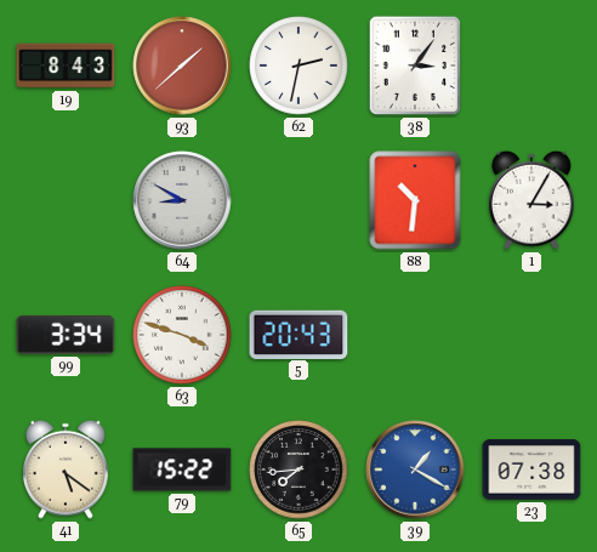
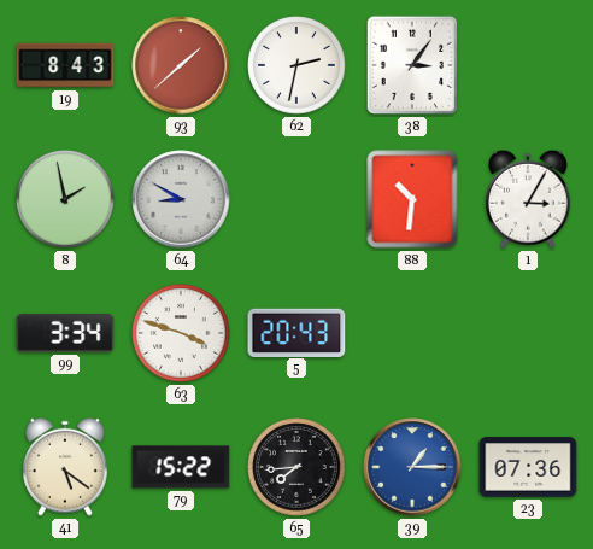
8: none -> 1:58 (65, 199)
39: 1:20 -> 1:15 (412, 467)
23: 07:38 -> 07:36 (528, 467)
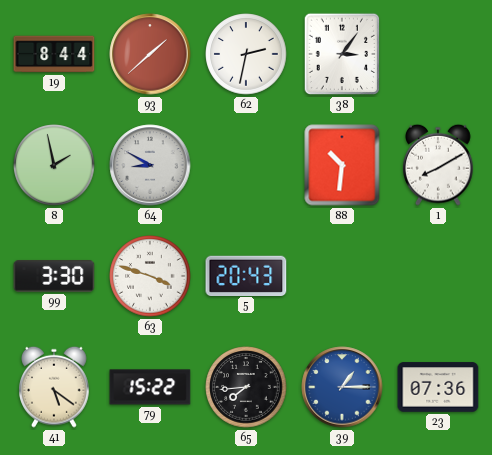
19: 8:43 -> 8:44 (54, 54)
1: 3:05 -> 8:10 (439, 165)
99: 3:34 -> 3:30 (54, 277)
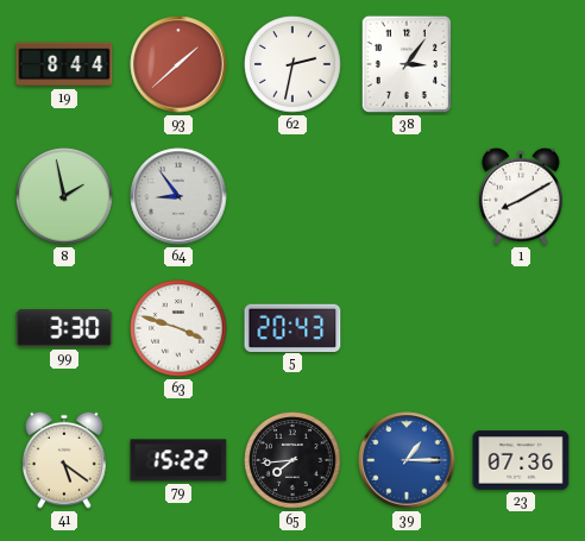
64: 8:50 -> 8:54 (178, 196)
88: 10:31 -> none (342, 165)
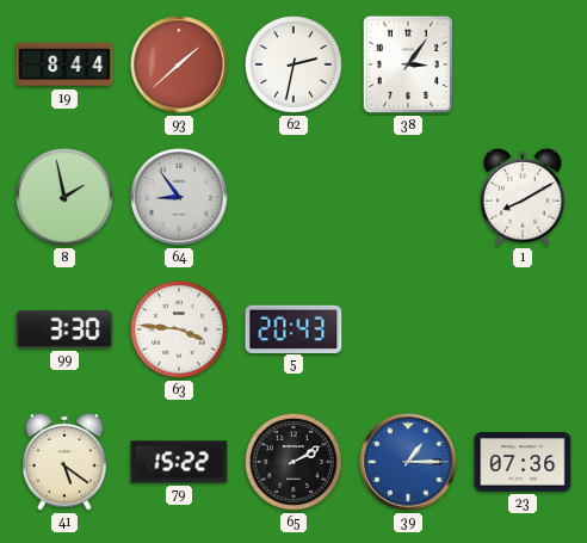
63: 3:48 -> 3:46 (179, 329)
65: 7:44 -> 2:10 (293, 462)
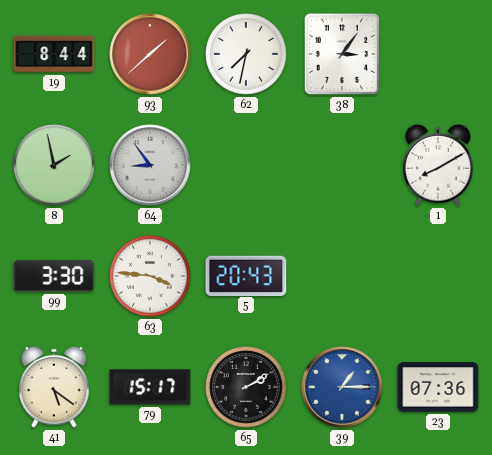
62: 2:32 -> 7:32 (246, 54)
79: 15:22 -> 15:17 (150, 387)
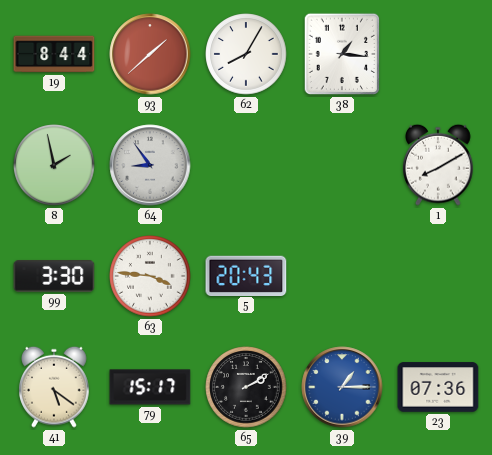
62: 7:32 -> 8:05 (246, 54)
38: 3:06 -> 1:16 (341, 54)
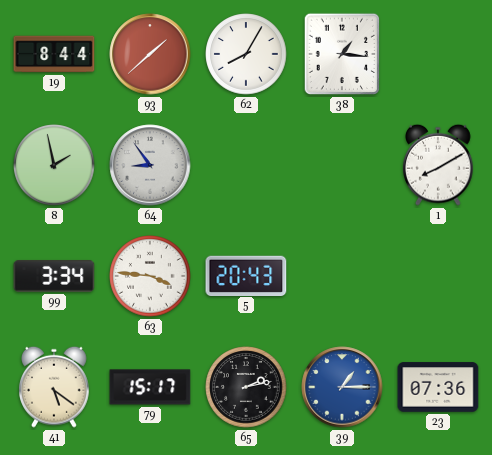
99: 3:30 -> 3:34 (54, 277)
65: 2:10 -> 2:13 (246, 387)
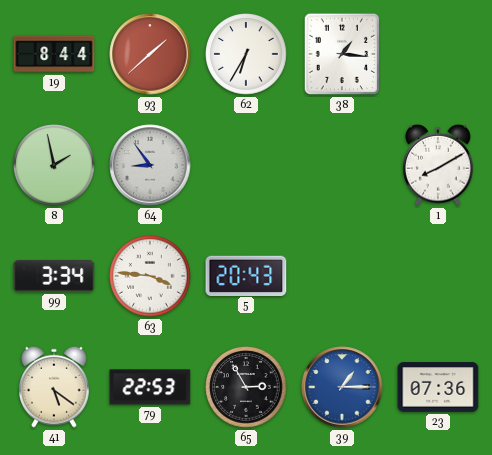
62: 8:05 -> 6:35 (246, 54)
79: 15:17 -> 22:53 (150, 387)
65: 2:13 -> 2:55 (246, 387)
